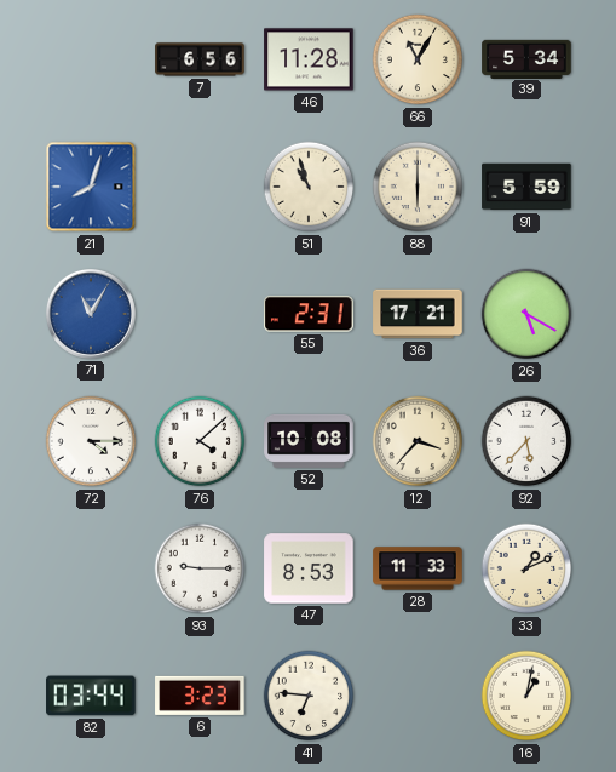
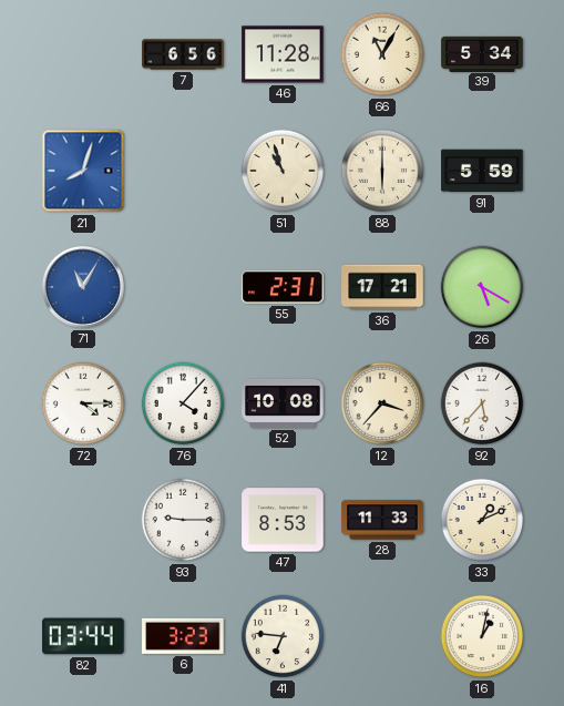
76: 4:08 -> 4:07 (183, 403)
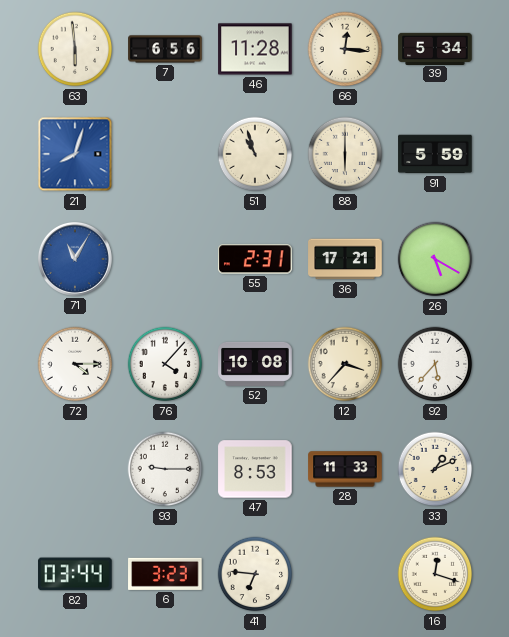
63: none -> 5:59 (75, 49)
66: 11:05 -> 12:16 (345, 49)
16: 1:02 -> 12:18 (435, 574)
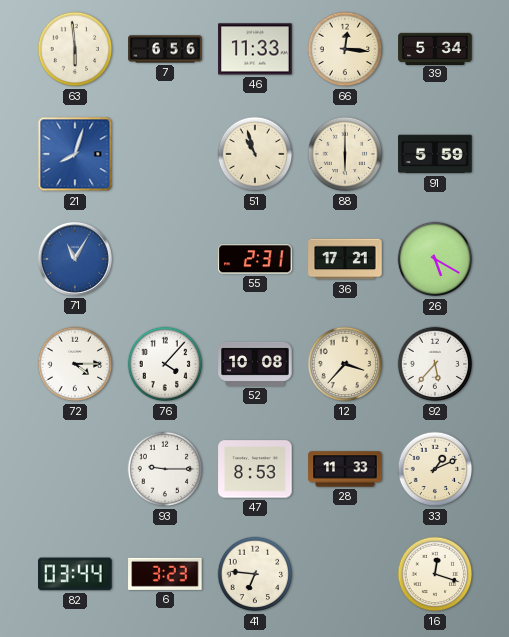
46: 11:28 -> 11:33 (255, 49)
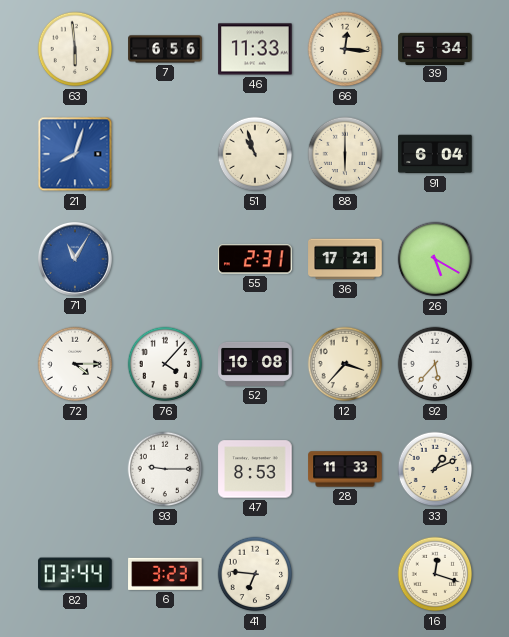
91: 5:59 -> 6:04 (435, 154)
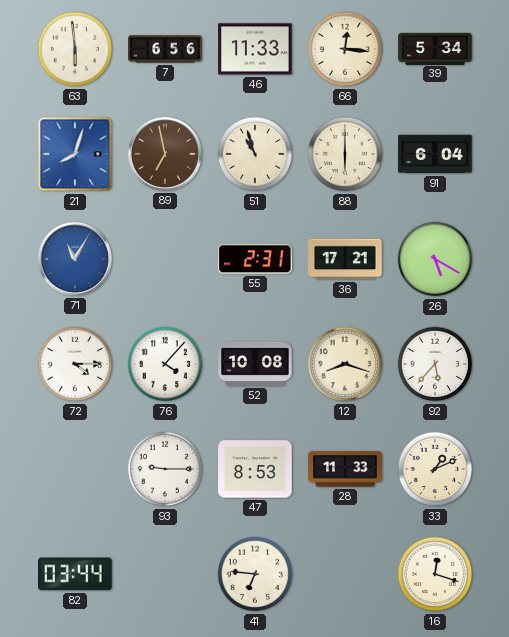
89: none -> 6:58 (165, 154)
12: 3:37 -> 8:18 (345, 364)
6: 3:23 -> none (165, 574)
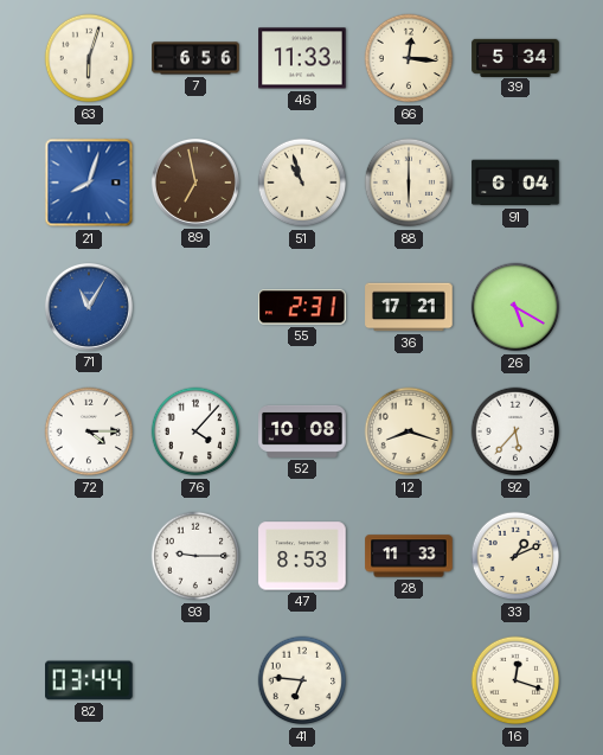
63: 5:59 -> 6:03 (89, 58)
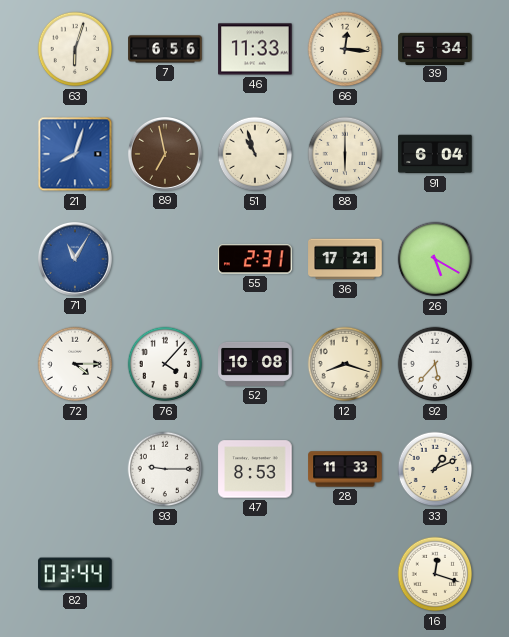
41: 6:46 -> none (302, 680)
